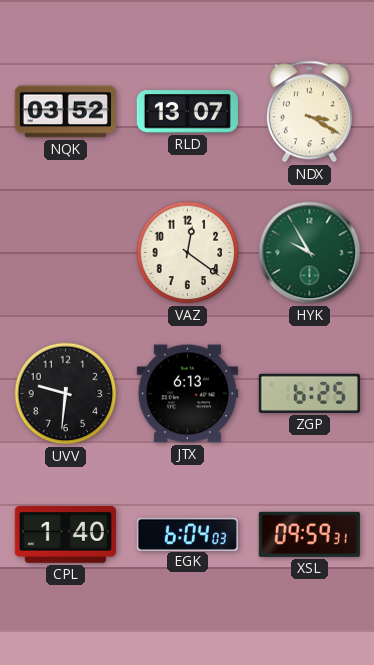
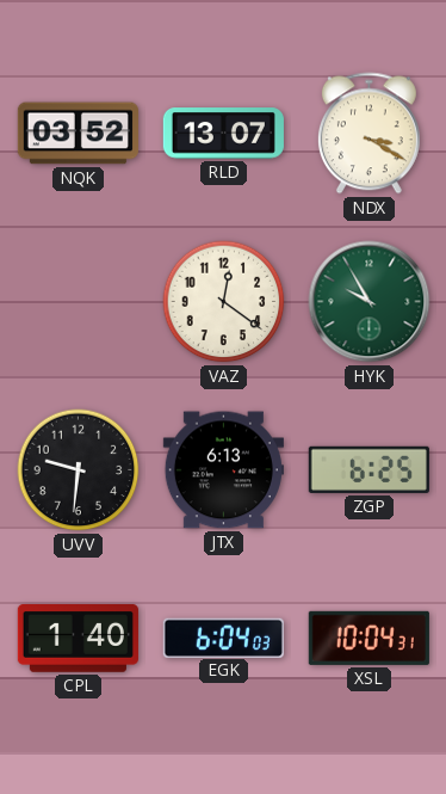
XSL: 09:59 -> 10:04 (368, 638)
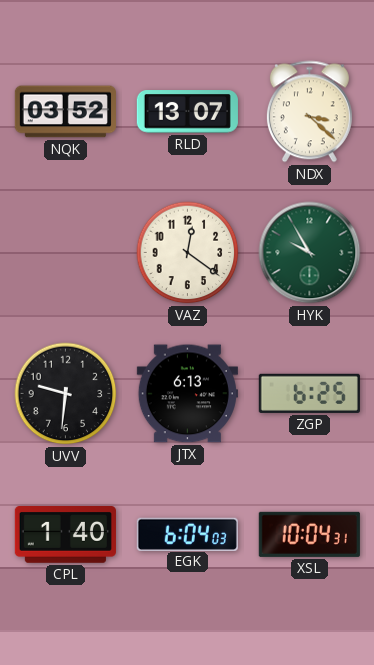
NDX: 3:20 -> 3:22 (309, 112)
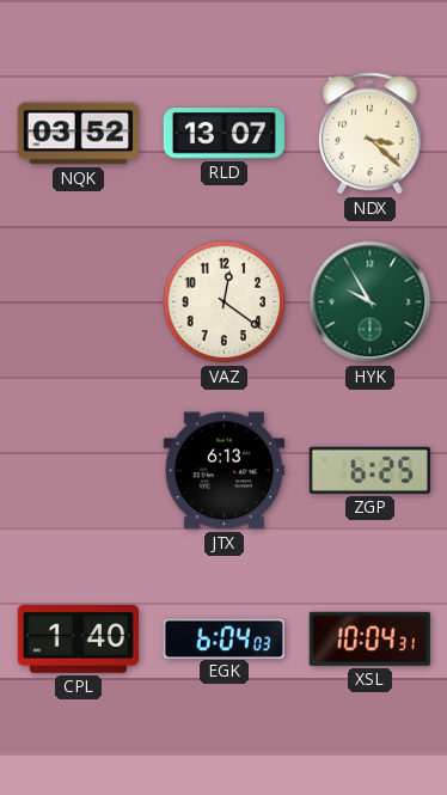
UVV: 9:31 -> none (66, 394)
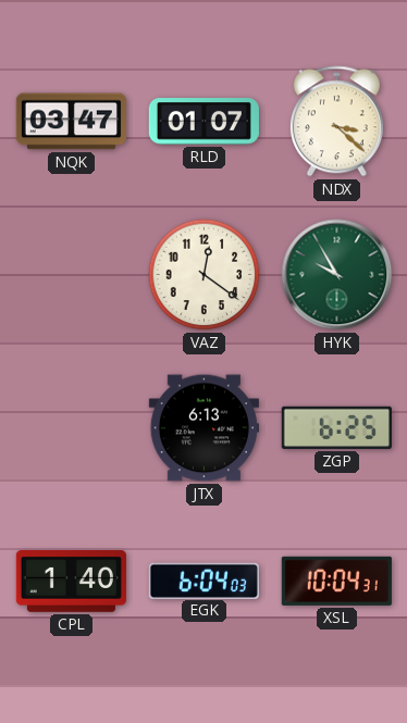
NQK: 03:52 -> 03:47 (71, 122)
RLD: 13:07 -> 01:07 (203, 122)
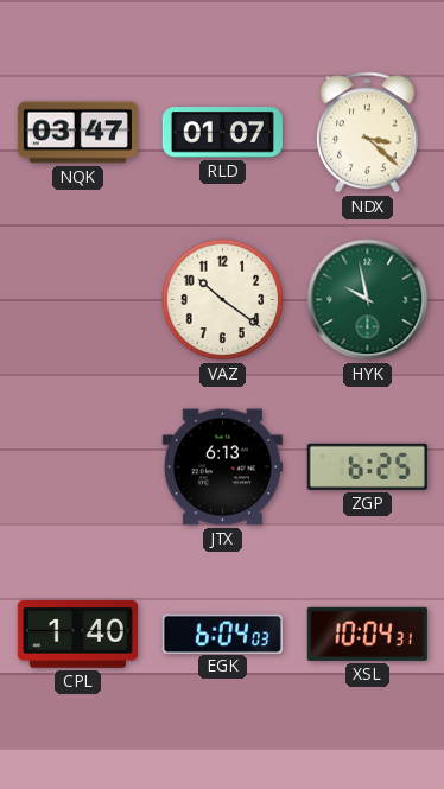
VAZ: 12:21 -> 10:21 (223, 300)
HYK: 9:55 -> 9:58 (368, 300)
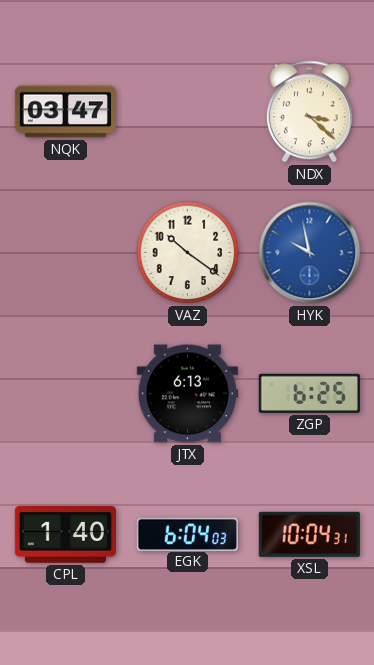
RLD: 01:07 -> none (222, 133)
HYK dial: green -> blue (310, 253)
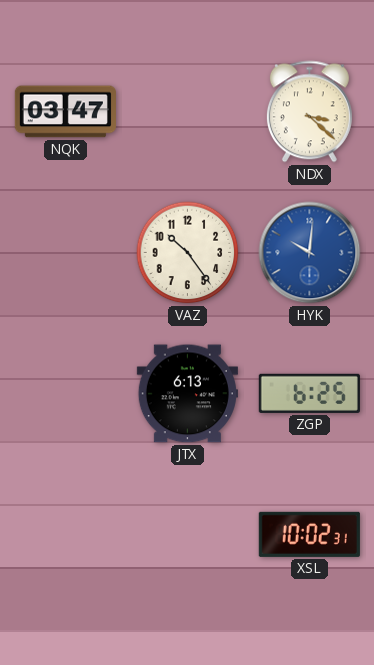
VAZ: 10:21 -> 10:24 (188, 253)
HYK: 9:58 -> 10:01 (310, 253)
CPL: 1:40 -> none (65, 535)
EGK: 6:04 -> none (187, 534)
XSL: 10:04 -> 10:02 (309, 534)
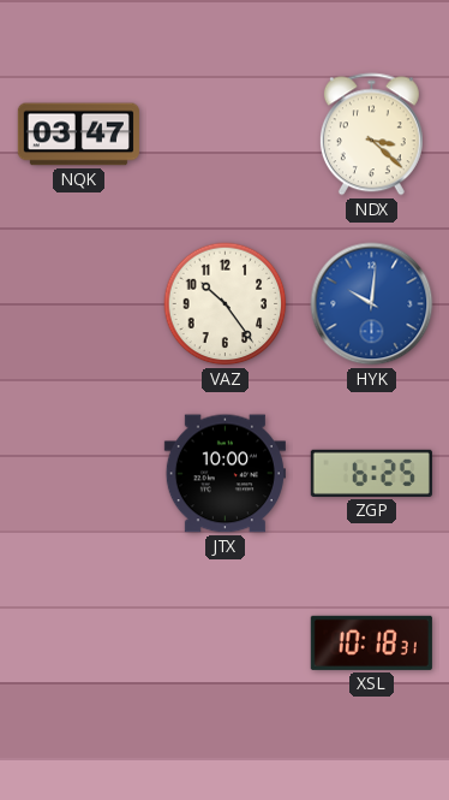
JTX: 6:13 -> 10:00 (224, 474)
XSL: 10:02 -> 10:18 (371, 642)
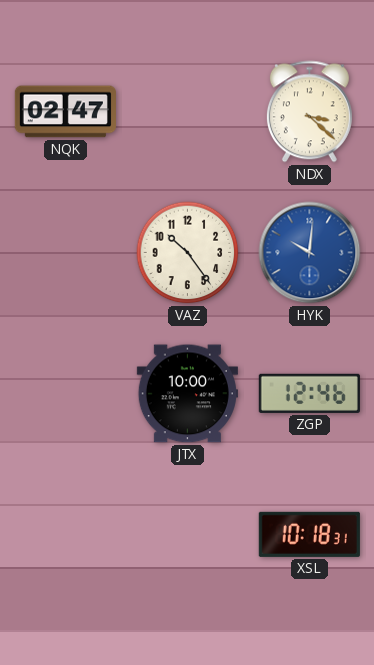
NQK: 03:47 -> 02:47 (65, 112)
ZGP: 6:25 -> 12:46 (309, 393)
